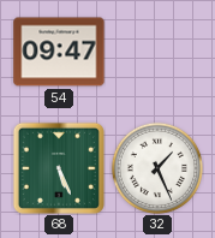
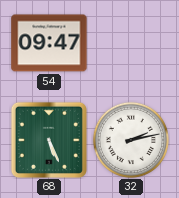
32: 1:26 -> 2:13 (130, 139)
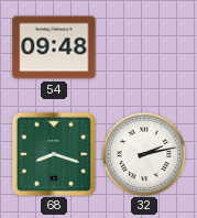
54: 09:47 -> 09:48 (54, 47)
68: 5:26 -> 8:18 (54, 154)
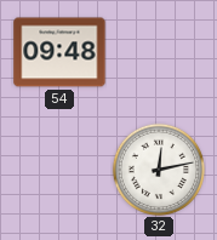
68: 8:18 -> none (54, 154)
32: 2:13 -> 12:13 (158, 168)
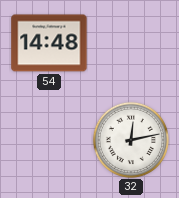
54: 09:48 -> 14:48 (49, 43)
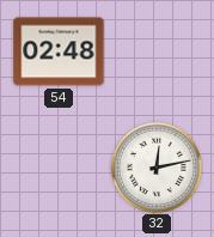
54: 14:48 -> 02:48 (59, 51)
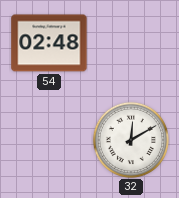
32: 12:13 -> 12:10 (130, 139)
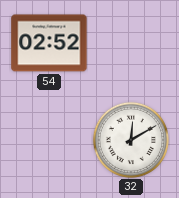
54: 02:48 -> 02:52 (49, 43)
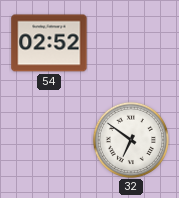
32: 12:10 -> 6:51 (130, 139)
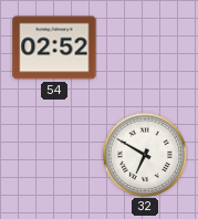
32: 6:51 -> 6:50 (144, 154)
